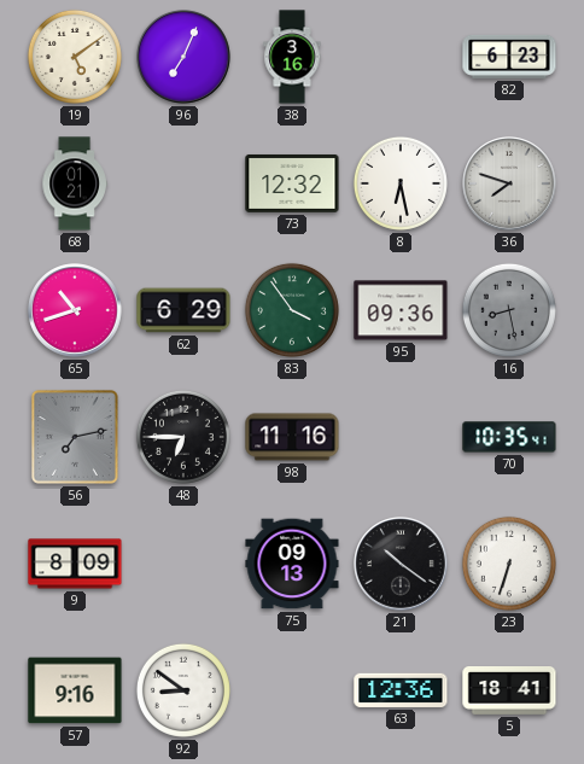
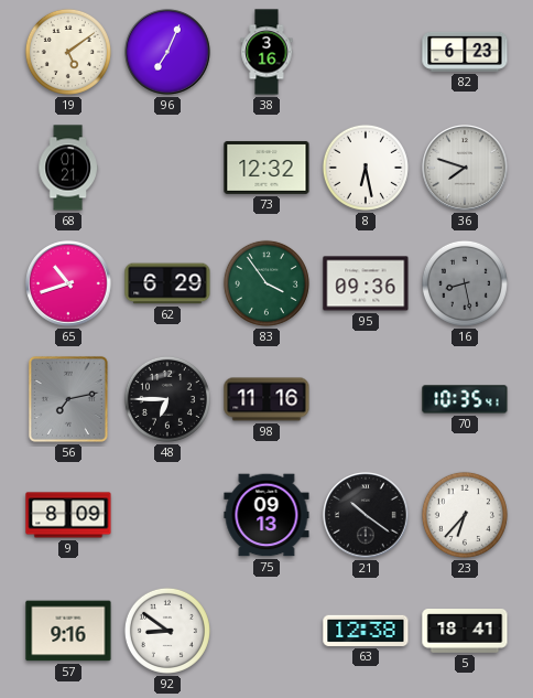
23: 6:33 -> 6:37 (465, 515)
63: 12:36 -> 12:38 (366, 631)
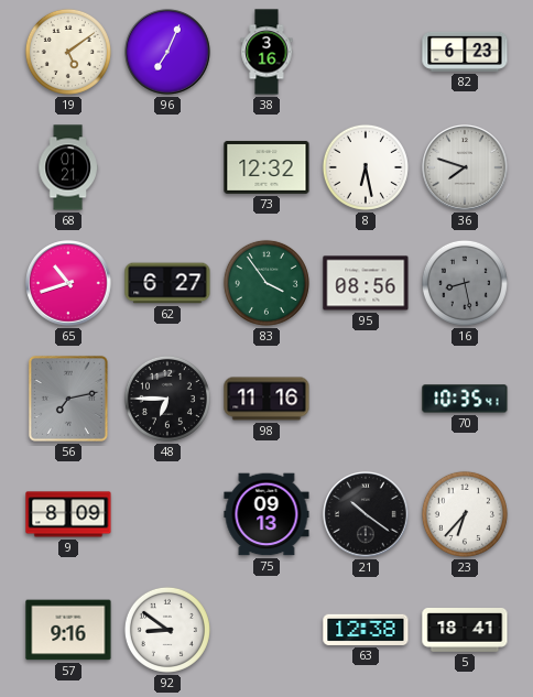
62: 6:29 -> 6:27 (167, 283)
95: 09:36 -> 08:56 (366, 283)
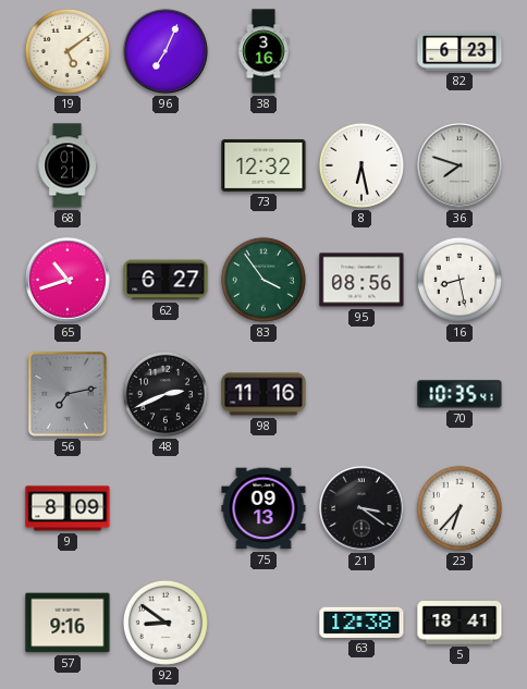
16 dial: grey -> white (459, 280)
48: 6:45 -> 2:41 (166, 394)
21: 10:21 -> 3:21 (361, 508)
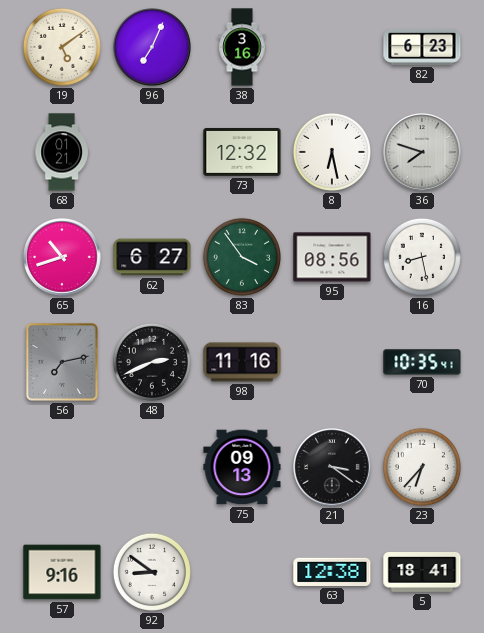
9: 8:09 -> none (68, 508)
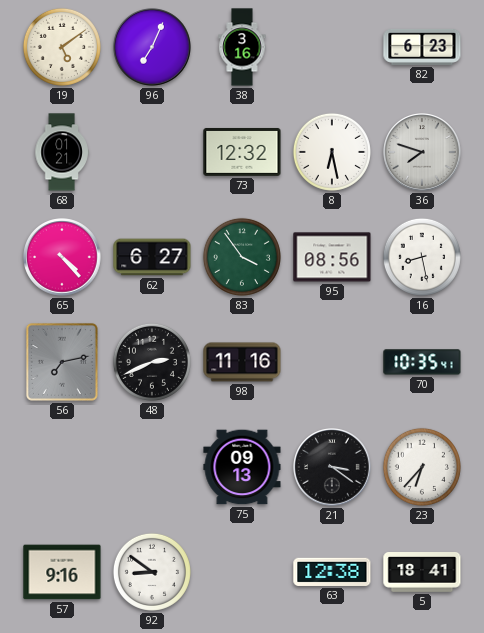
65: 10:42 -> 4:23 (62, 257)
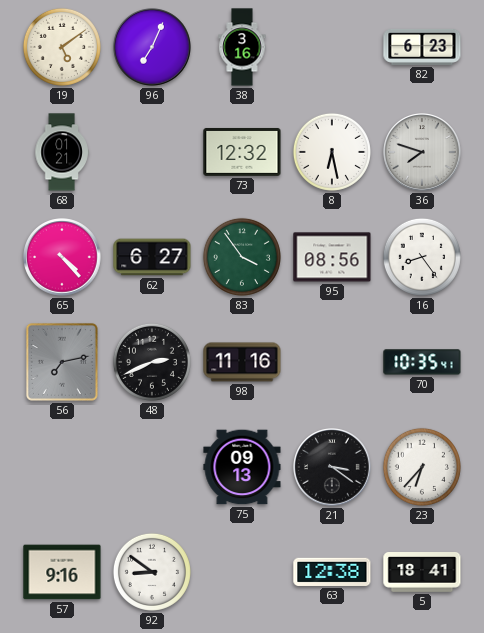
16: 8:28 -> 8:24 (422, 257)
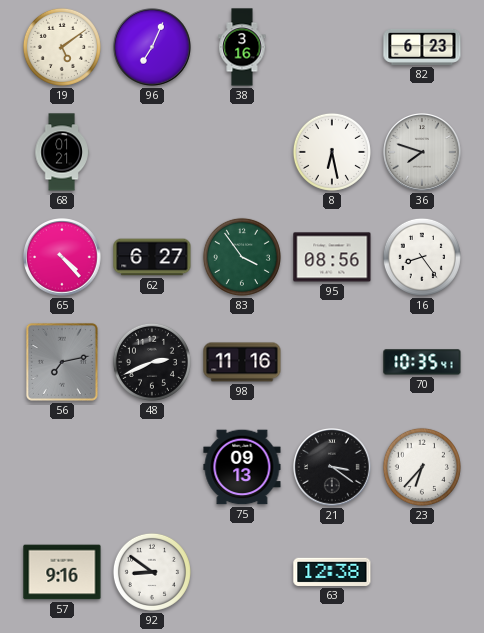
73: 12:32 -> none (242, 152)
5: 18:41 -> none (422, 573)
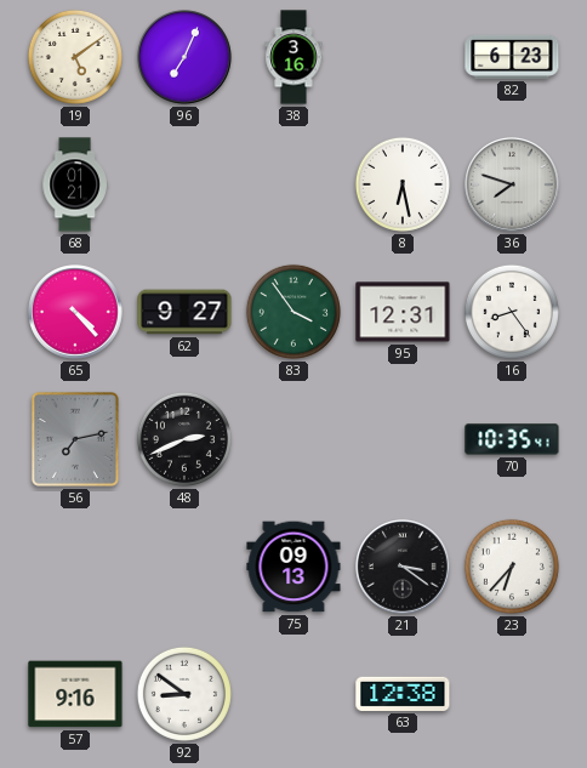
62: 6:27 -> 9:27 (184, 312)
95: 08:56 -> 12:31 (403, 312)
98: 11:16 -> none (242, 362)
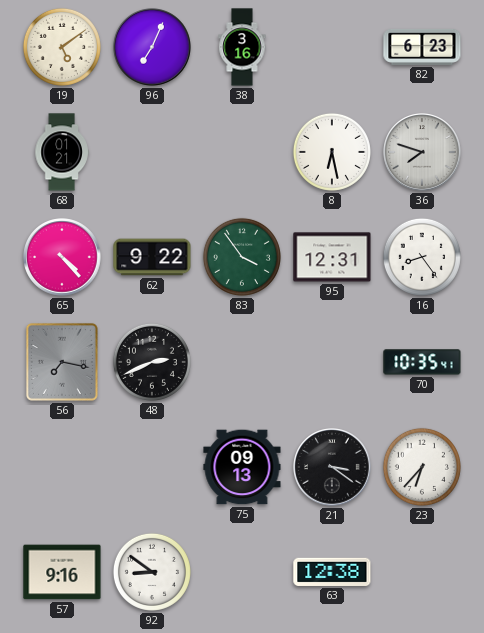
62: 9:27 -> 9:22 (152, 257)
56: 7:13 -> 7:17 (62, 362)
